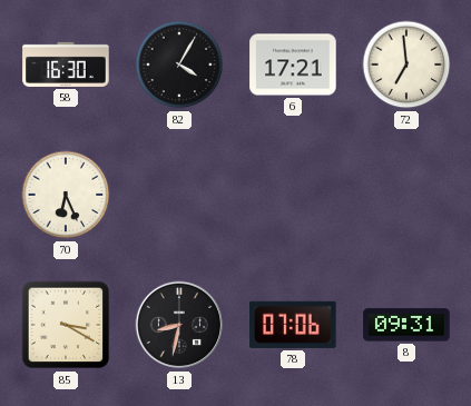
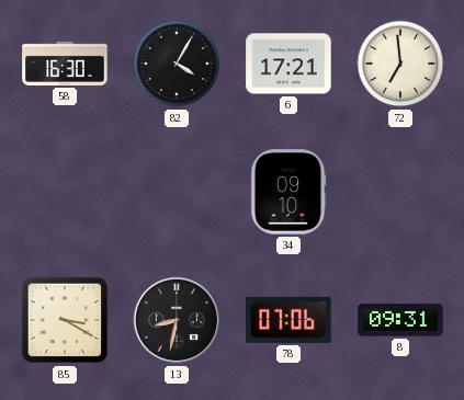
70: 6:26 -> none (66, 195)
34: none -> 09:10 (288, 192)
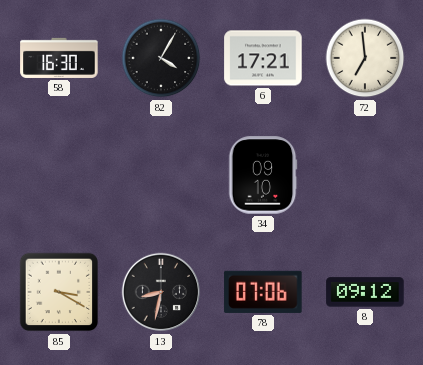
8: 09:31 -> 09:12 (365, 292)
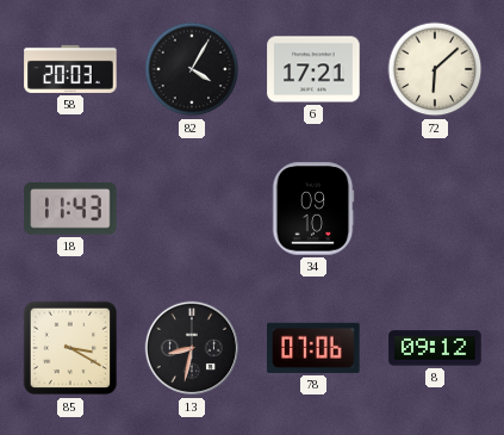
58: 16:30 -> 20:03 (70, 69)
72: 6:59 -> 6:08 (435, 69)
18: none -> 11:43 (70, 209)
